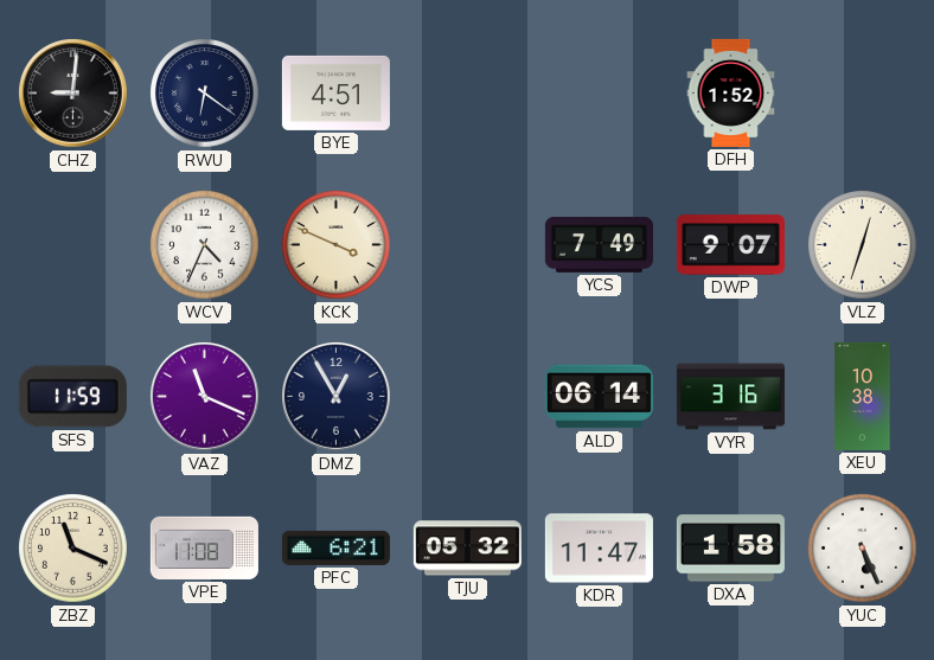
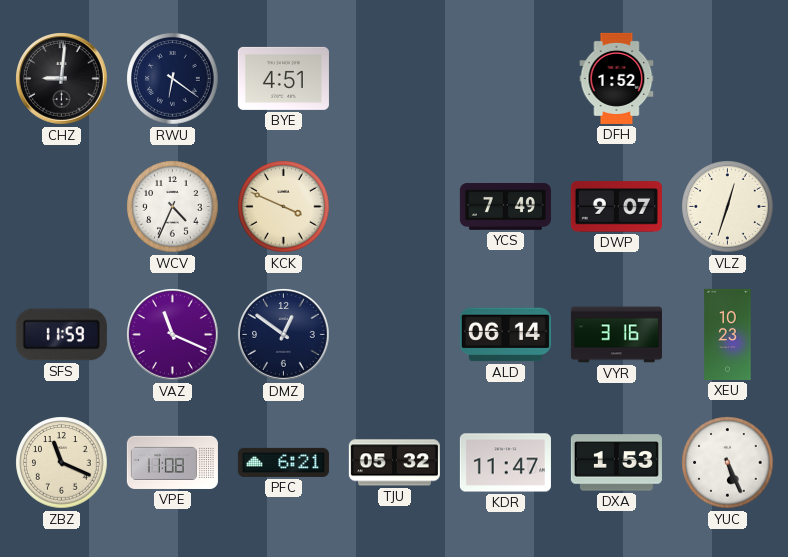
DMZ: 12:55 -> 12:51 (284, 335)
XEU: 10:38 -> 10:23 (728, 334)
DXA: 1:58 -> 1:53 (616, 463)
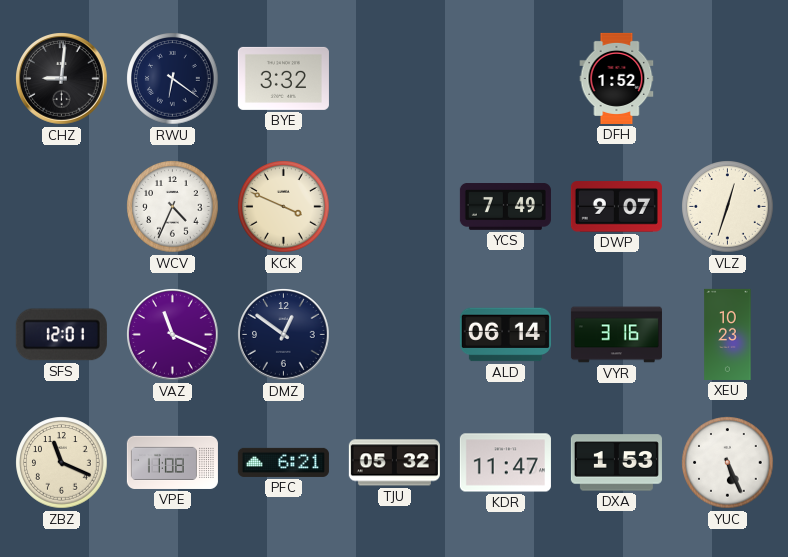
BYE: 4:51 -> 3:32 (283, 78)
SFS: 11:59 -> 12:01 (61, 335)
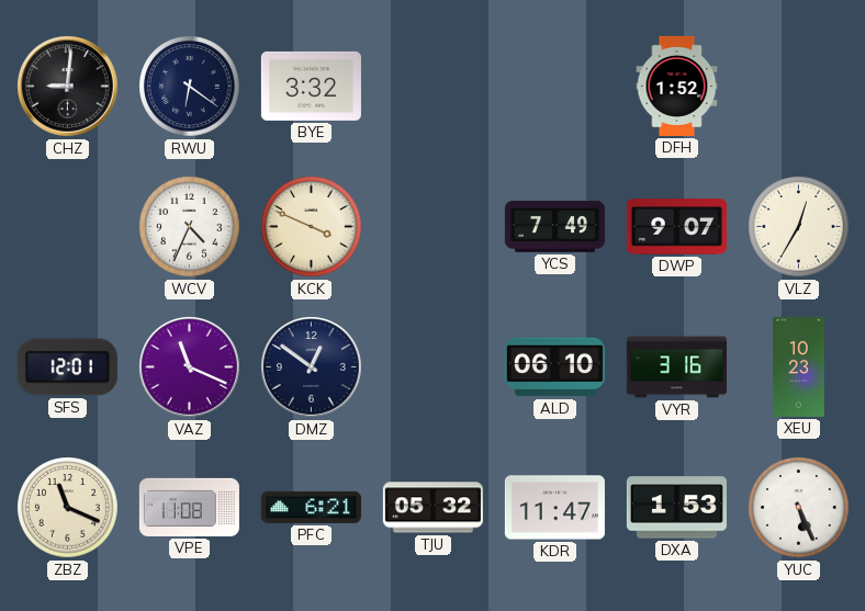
VLZ: 12:33 -> 12:35 (799, 227)
ALD: 06:14 -> 06:10 (554, 367)
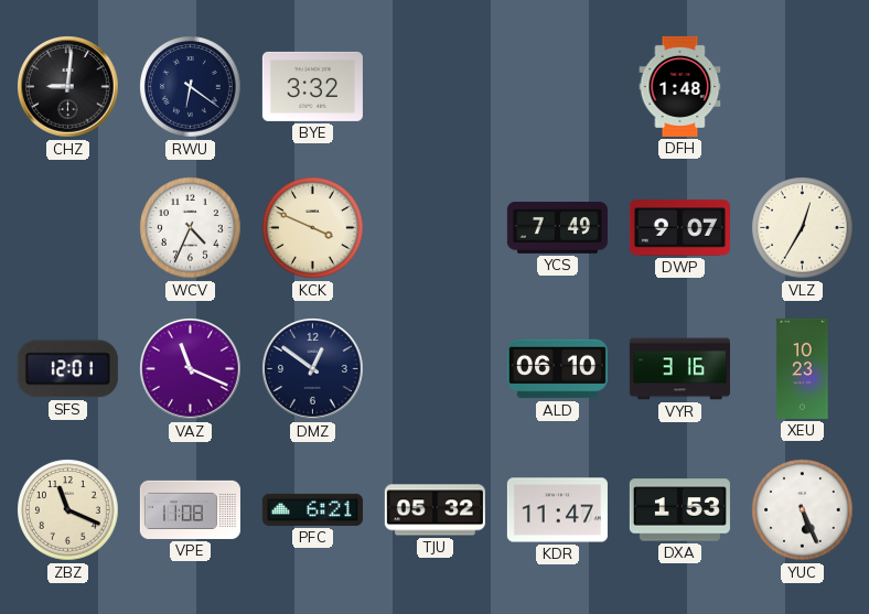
DFH: 1:52 -> 1:48 (680, 86)
